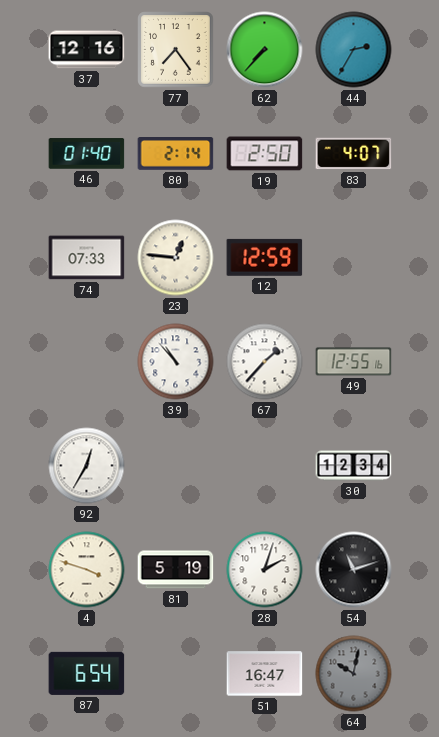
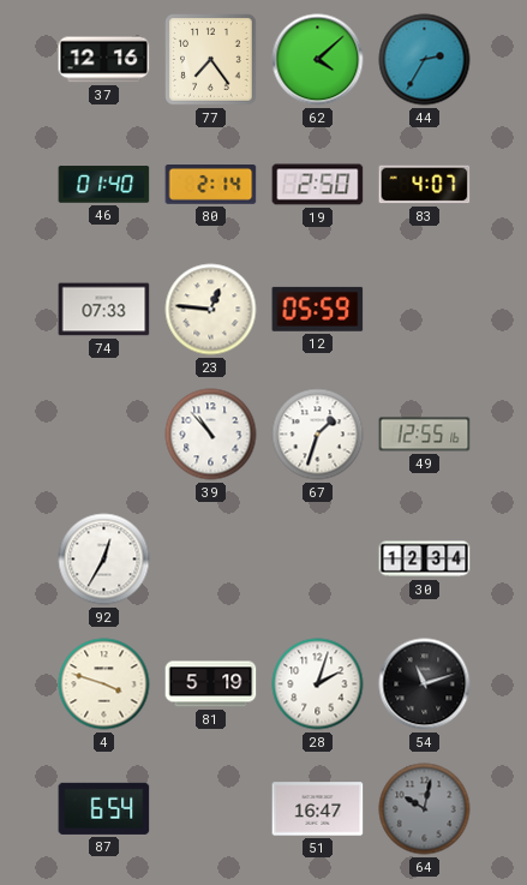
62: 7:37 -> 4:08 (318, 60)
12: 12:59 -> 05:59 (318, 309)
67: 1:37 -> 1:33 (318, 435)
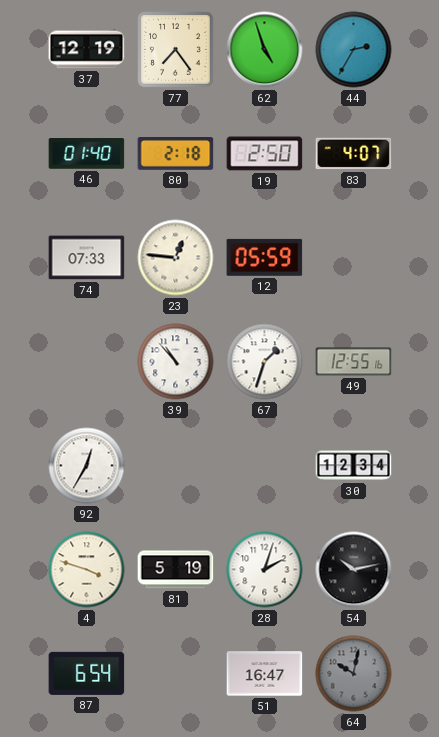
37: 12:16 -> 12:19 (87, 50)
62: 4:08 -> 4:57 (265, 50)
80: 2:14 -> 2:18 (176, 154)
54: 11:12 -> 10:13 (354, 570)
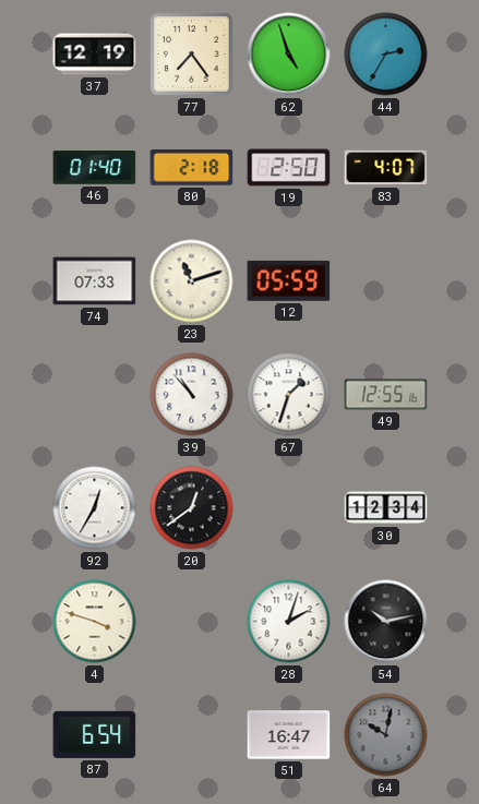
23: 12:46 -> 11:12 (192, 281)
20: none -> 12:39 (192, 508)
81: 5:19 -> none (176, 570)
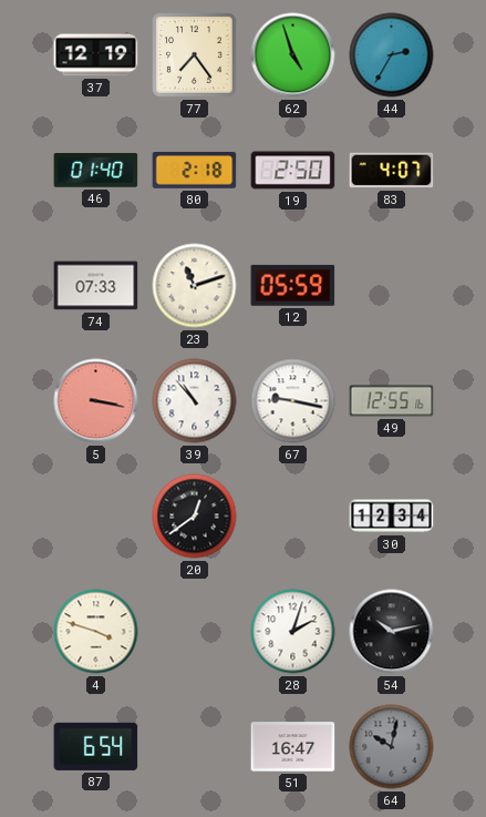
5: none -> 3:17 (96, 401)
67: 1:33 -> 9:17 (293, 401)
92: 12:35 -> none (95, 508)
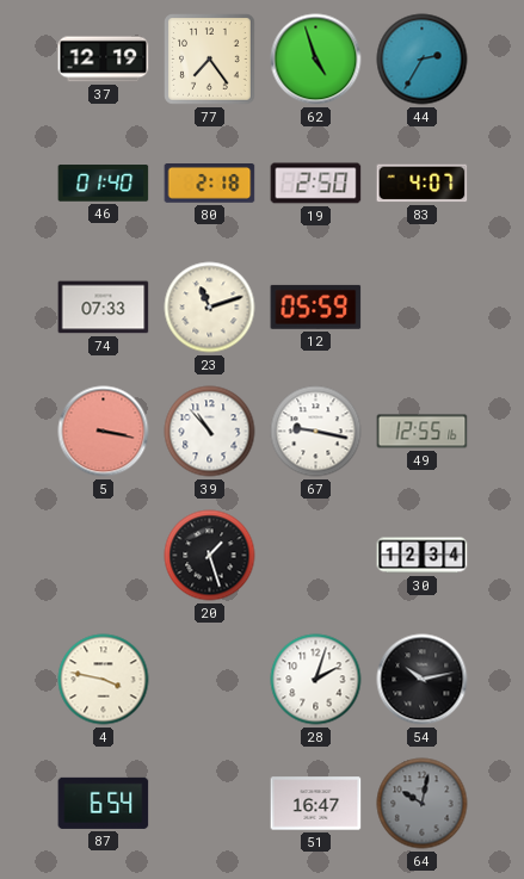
20: 12:39 -> 1:27 (210, 556)
4: 3:48 -> 3:47 (104, 680)
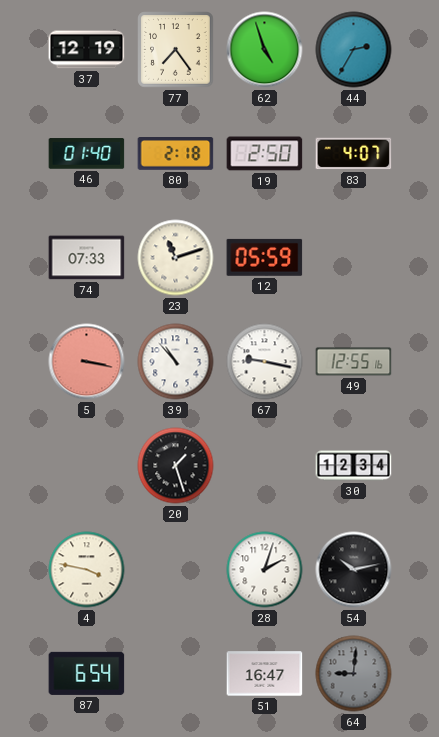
64: 10:02 -> 9:01 (354, 674)
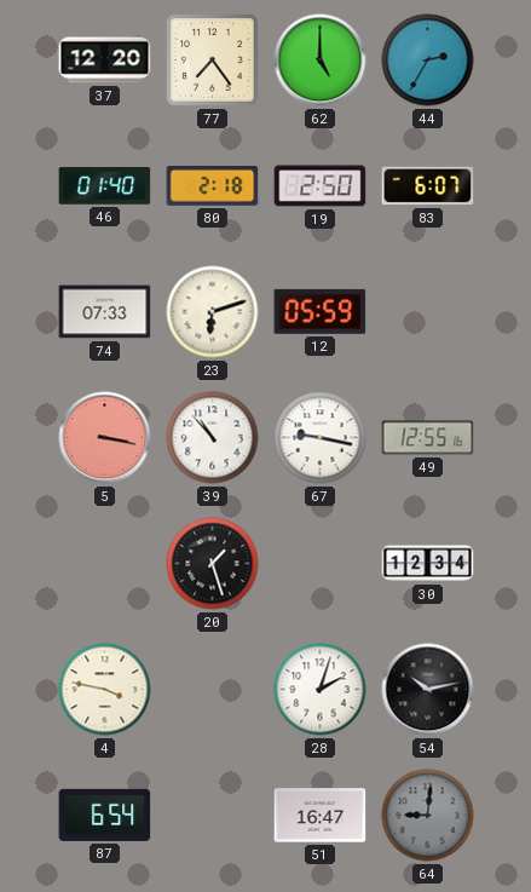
37: 12:19 -> 12:20 (105, 61)
62: 4:57 -> 5:00 (321, 61)
83: 4:07 -> 6:07 (428, 186)
23: 11:12 -> 6:12 (213, 312)
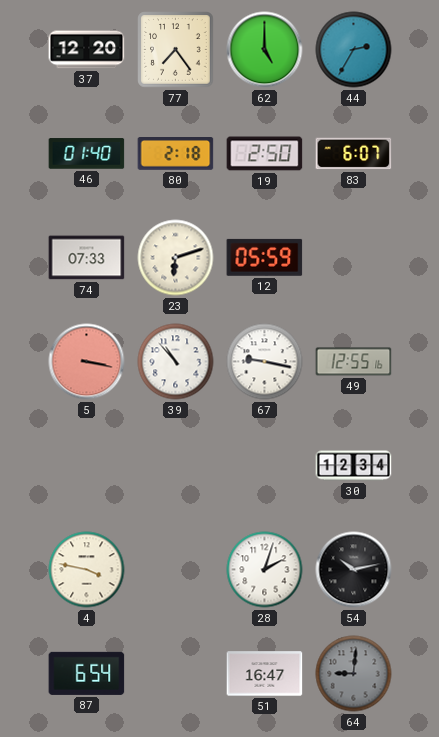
20: 1:27 -> none (213, 564)
